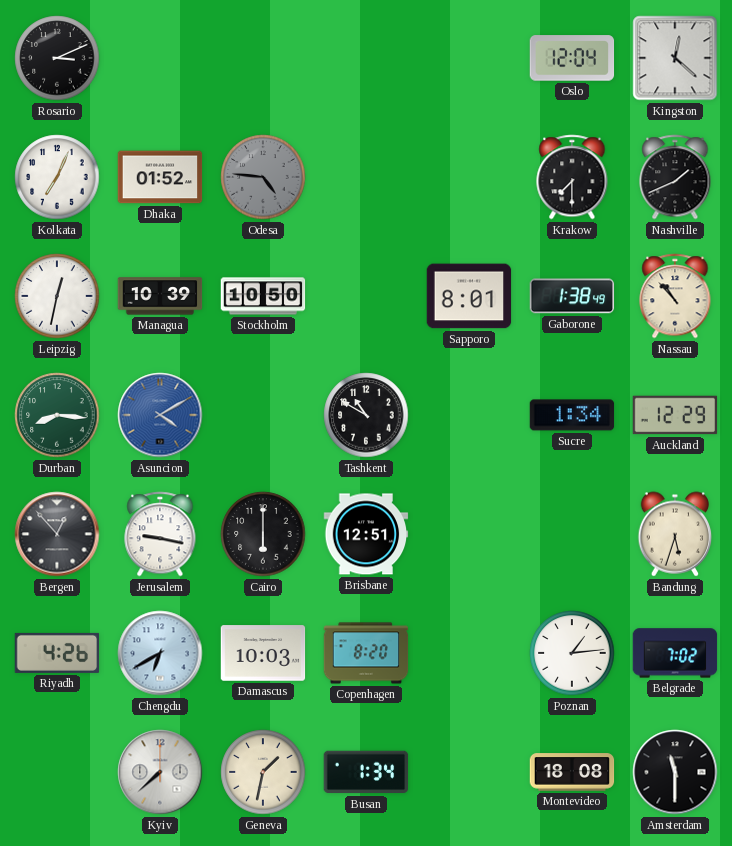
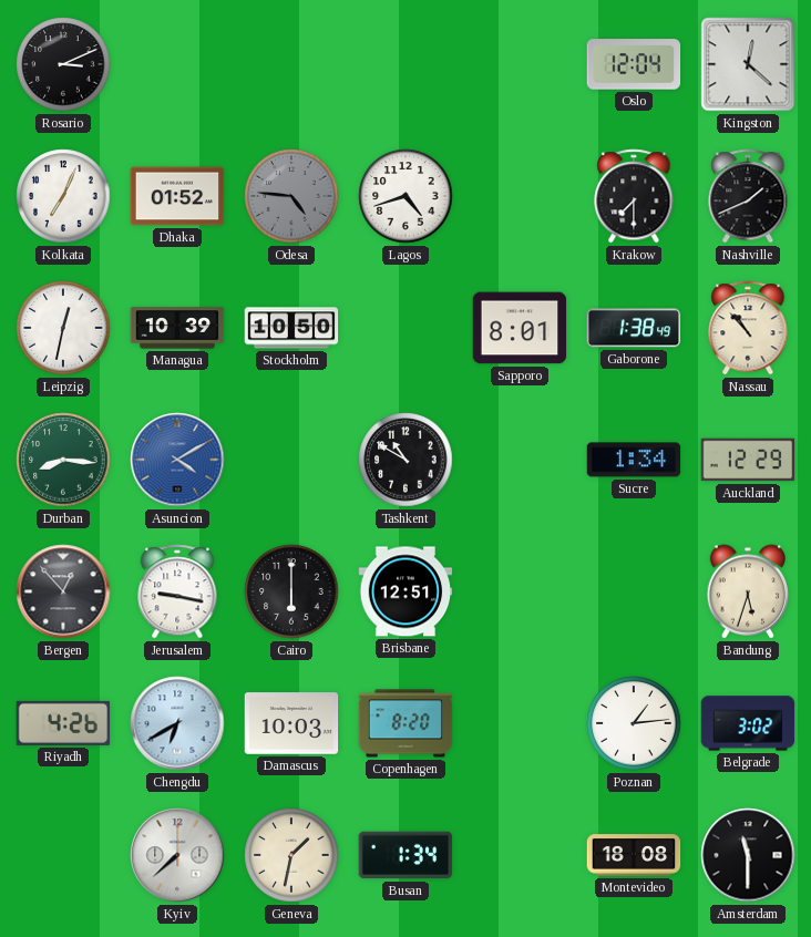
Lagos: none -> 4:42 (405, 196)
Belgrade: 7:02 -> 3:02 (748, 723)
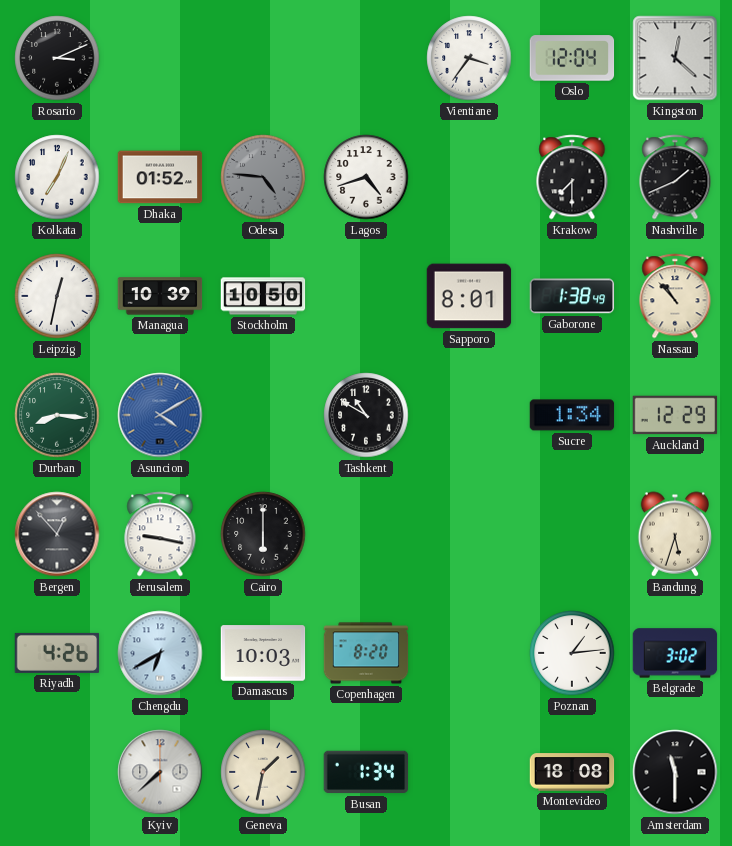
Vientiane: none -> 3:36 (469, 58)
Brisbane: 12:51 -> none (405, 591)
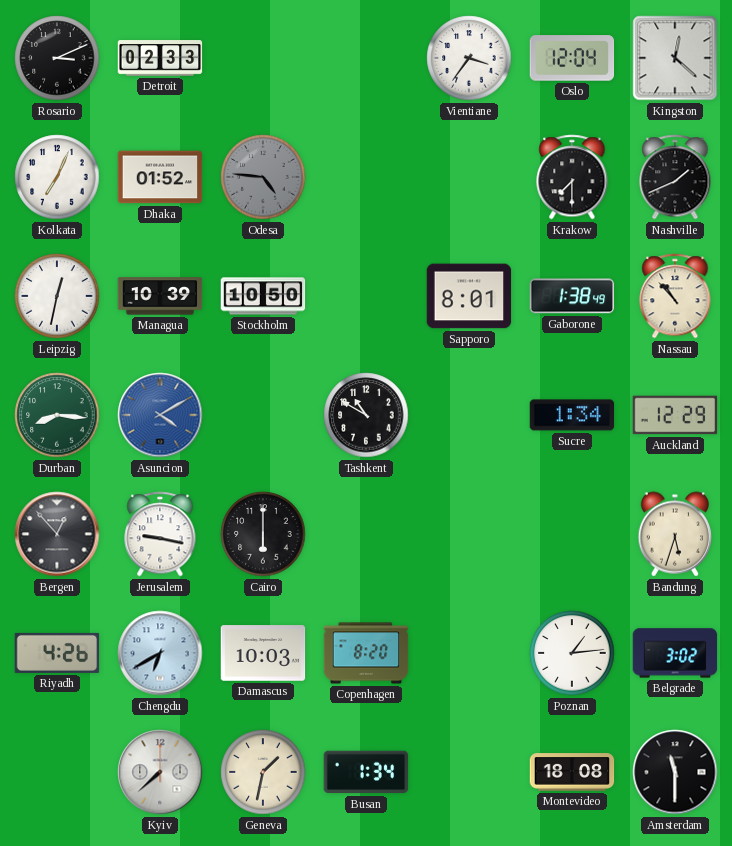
Detroit: none -> 02:33 (160, 58)
Lagos: 4:42 -> none (366, 177)
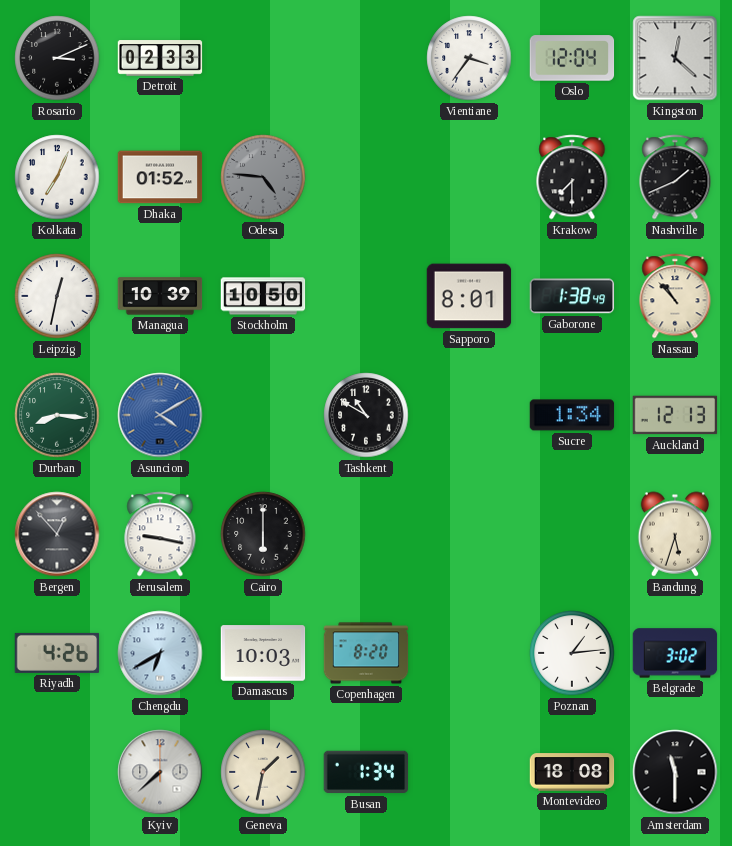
Auckland: 12:29 -> 12:13 (675, 415)
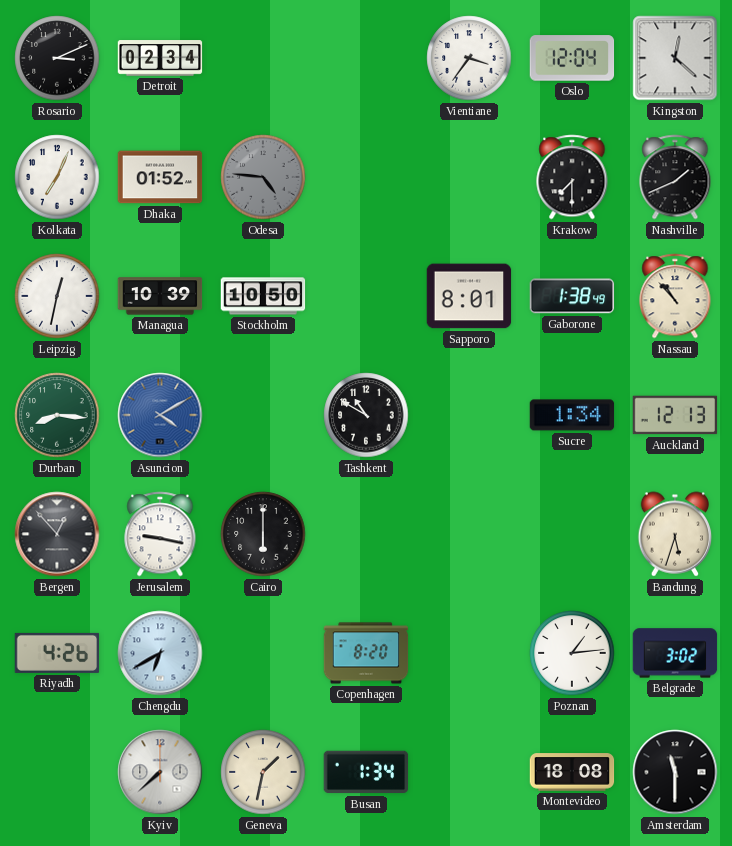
Detroit: 02:33 -> 02:34 (160, 58)
Damascus: 10:03 -> none (263, 653)
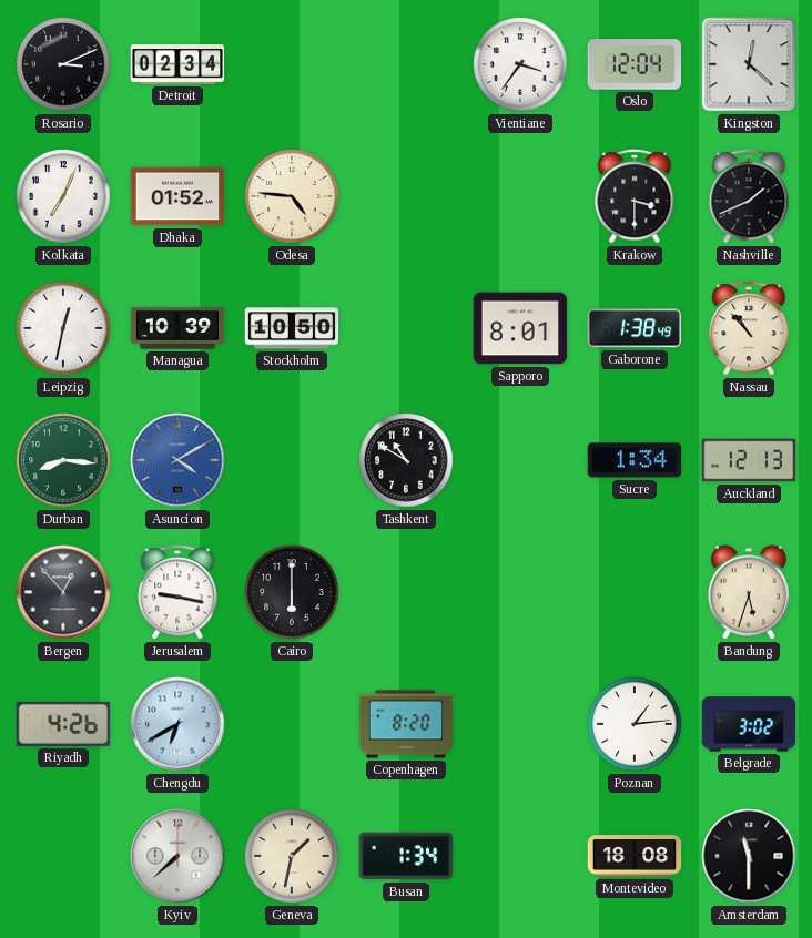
Odesa dial: grey -> cream (292, 196)
Krakow: 7:30 -> 3:30 (635, 196)
